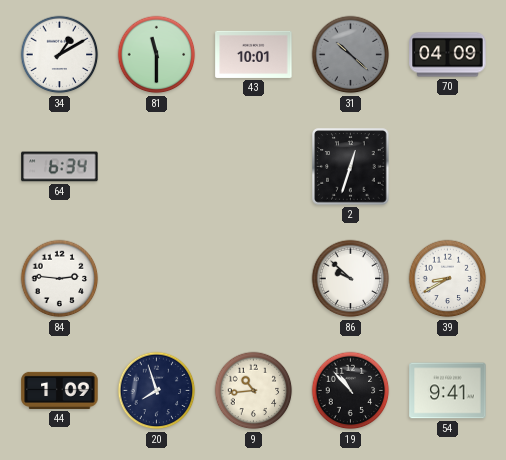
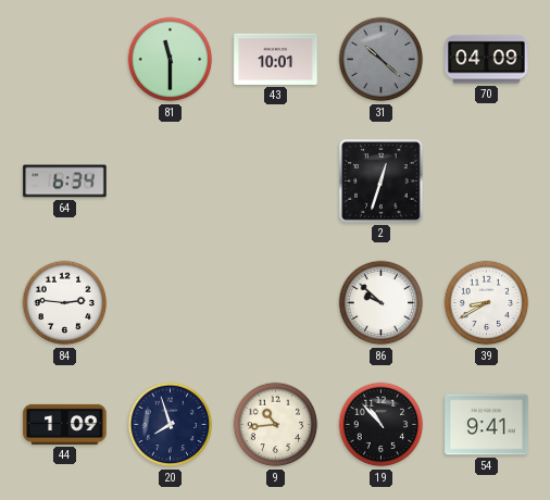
34: 1:10 -> none (60, 55)
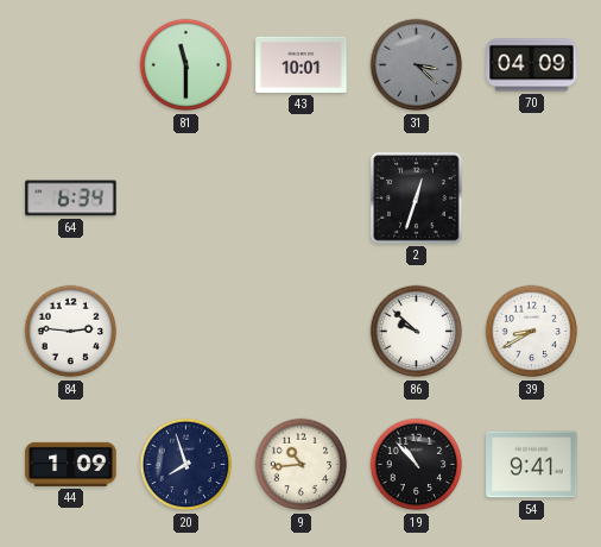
31: 10:22 -> 3:22 (417, 65)
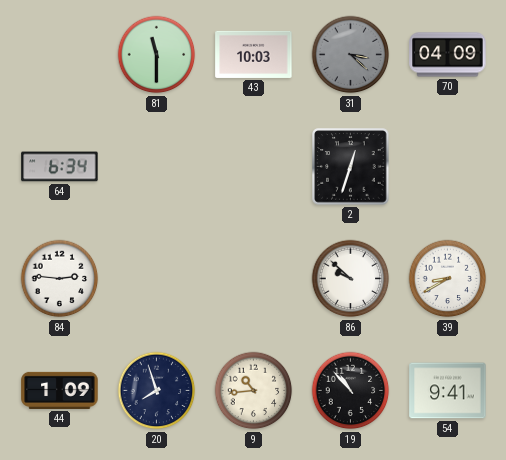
43: 10:01 -> 10:03 (254, 54)
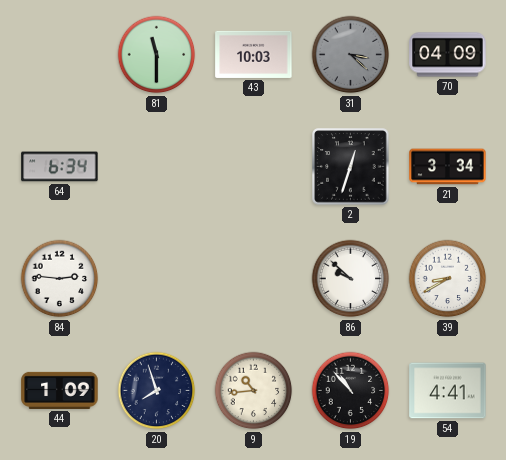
21: none -> 3:34 (448, 167)
54: 9:41 -> 4:41 (448, 391)
